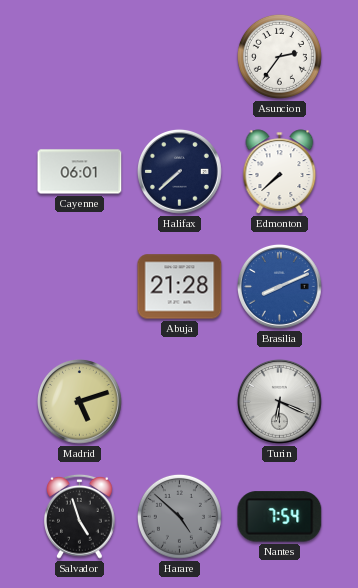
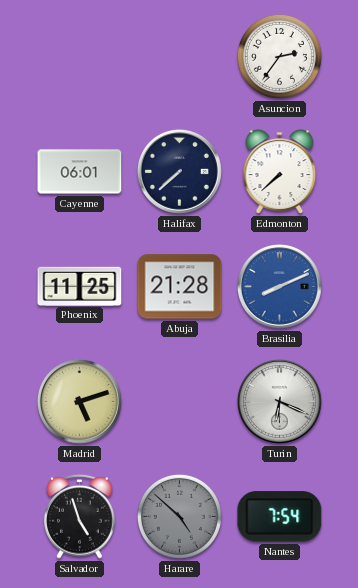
Phoenix: none -> 11:25 (80, 286)
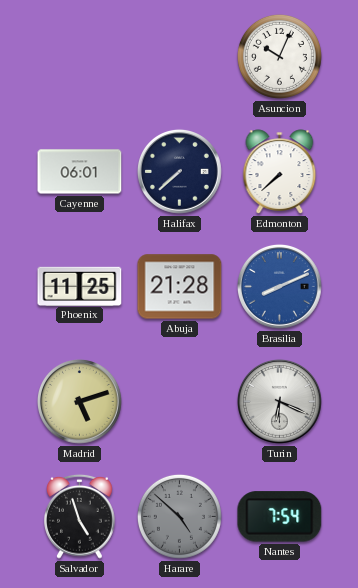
Asuncion: 2:36 -> 10:04 (279, 56)
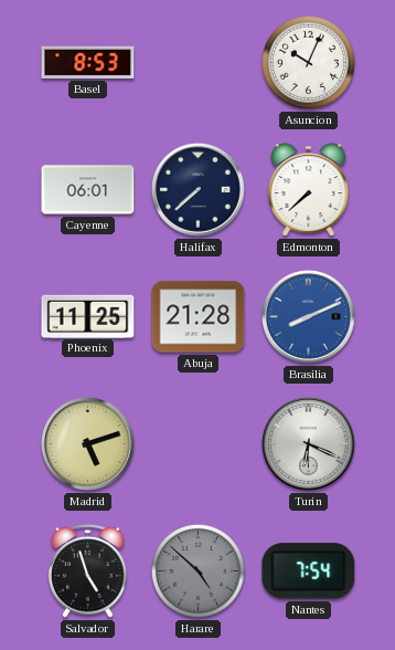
Basel: none -> 8:53 (88, 62)
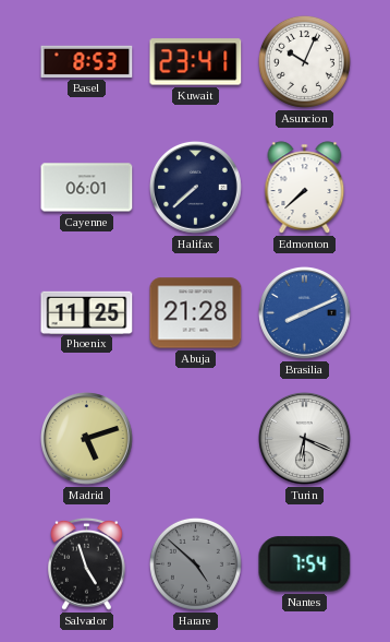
Kuwait: none -> 23:41 (196, 62)
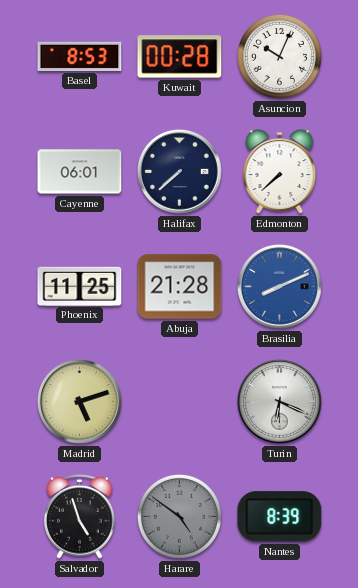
Kuwait: 23:41 -> 00:28 (180, 57)
Harare: 4:52 -> 4:51 (179, 516)
Nantes: 7:54 -> 8:39 (280, 517)
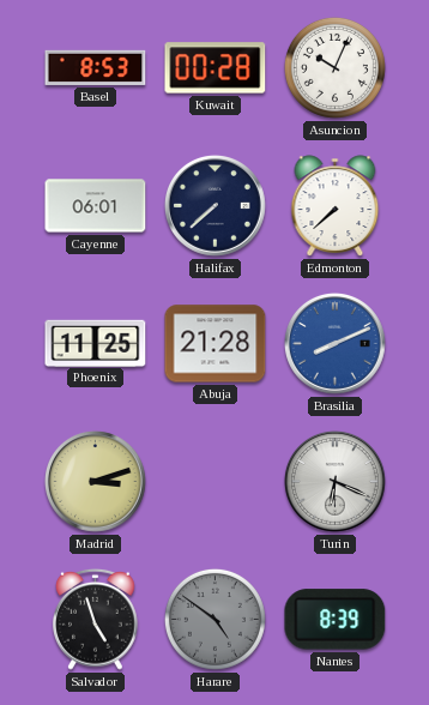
Madrid: 5:12 -> 3:12 (95, 481)
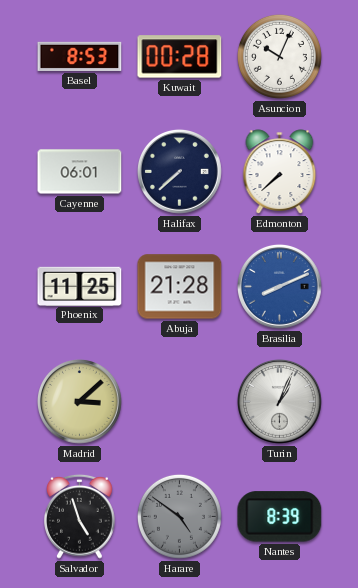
Madrid: 3:12 -> 3:08 (79, 401)
Turin: 6:19 -> 1:04 (279, 401)
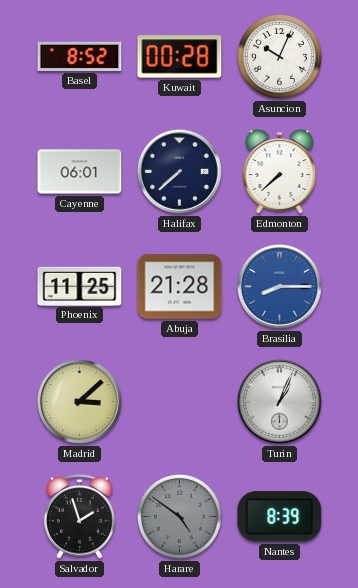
Basel: 8:53 -> 8:52 (80, 56)
Brasilia: 8:11 -> 8:15 (279, 286)
Salvador: 4:57 -> 1:57 (80, 516)
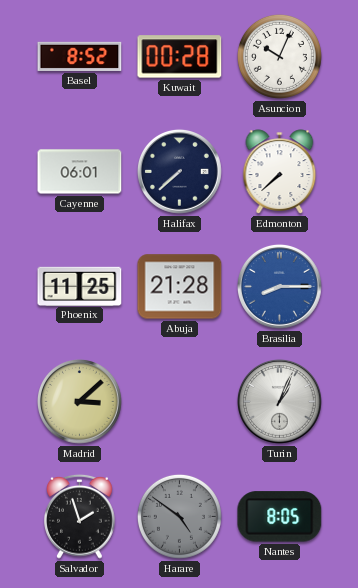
Nantes: 8:39 -> 8:05 (280, 517)
